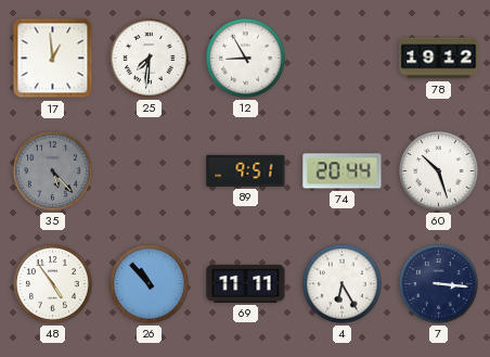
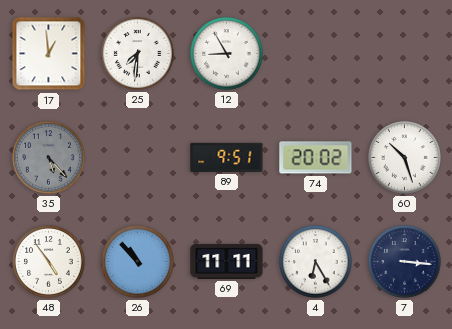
78: 19:12 -> none (439, 59)
74: 20:44 -> 20:02 (316, 158)
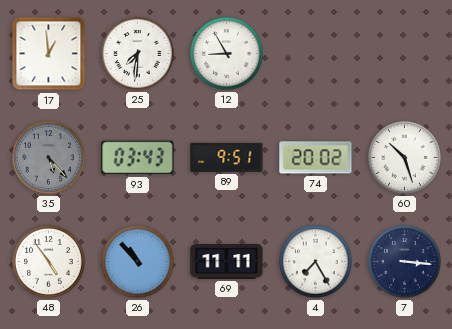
93: none -> 03:43 (138, 158)
4: 6:25 -> 7:25 (316, 262)
